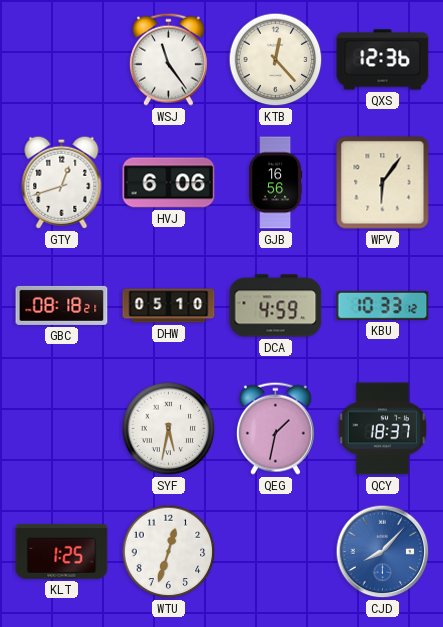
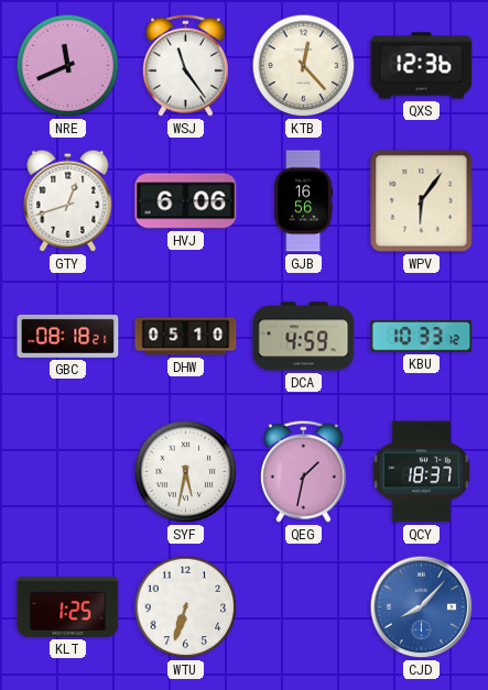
NRE: none -> 11:41 (68, 66)
WTU: 12:33 -> 6:33 (186, 607)
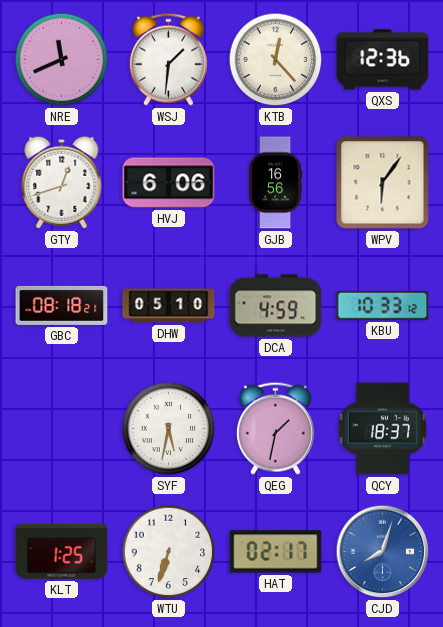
WSJ: 11:24 -> 1:31 (168, 59)
HAT: none -> 02:17 (276, 552)
CJD: 8:07 -> 8:03 (383, 552)
